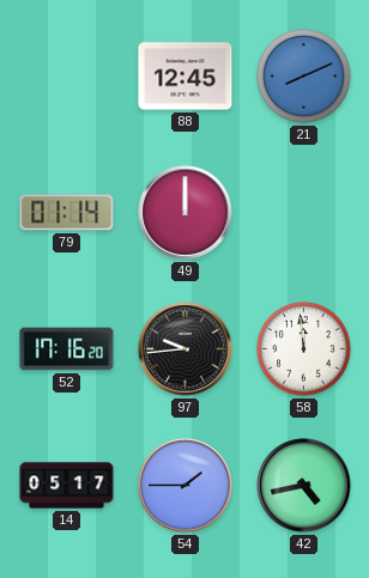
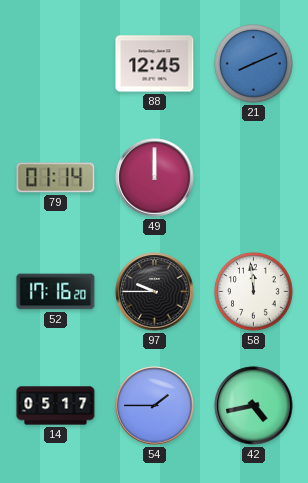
97: 9:44 -> 9:45 (155, 292)
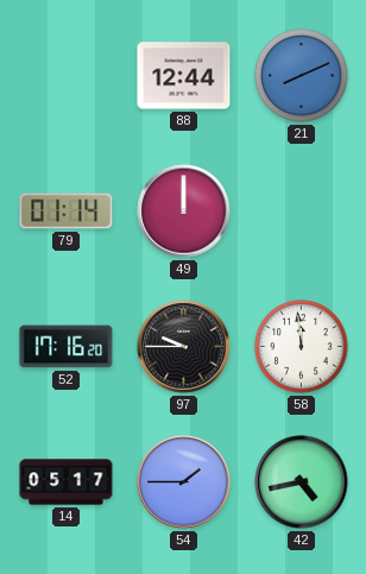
88: 12:45 -> 12:44 (184, 76)
